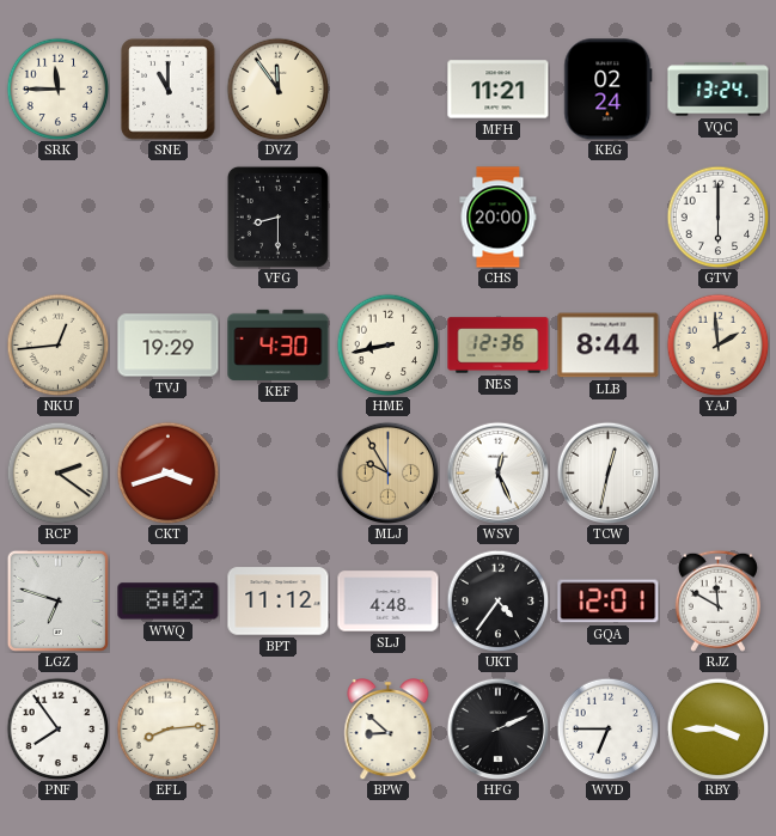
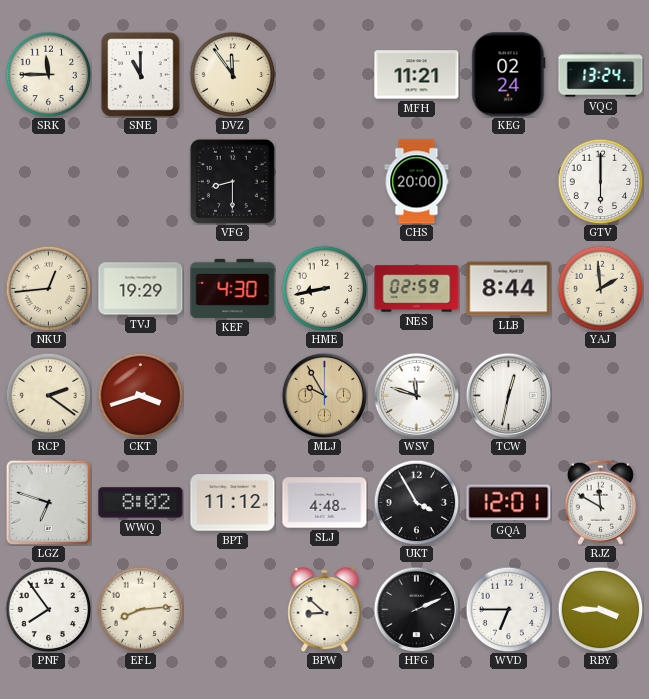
NES: 12:36 -> 02:59 (417, 289)
WSV: 12:26 -> 11:48 (416, 395)
UKT: 4:36 -> 3:55 (416, 502)
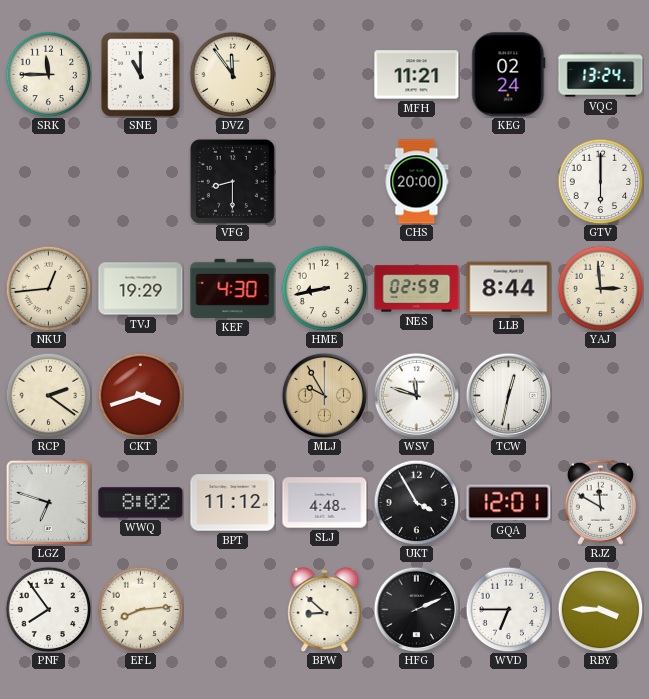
YAJ: 1:59 -> 2:59 (600, 288)
